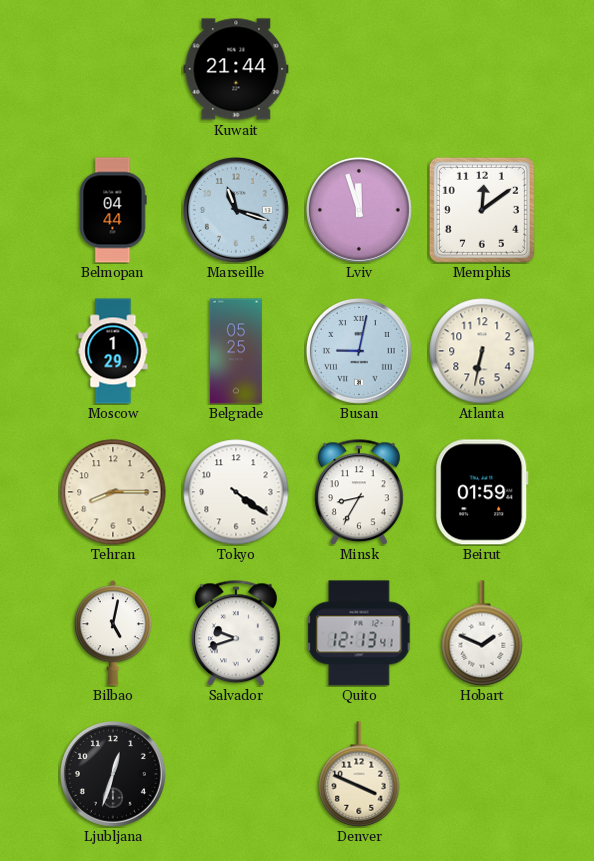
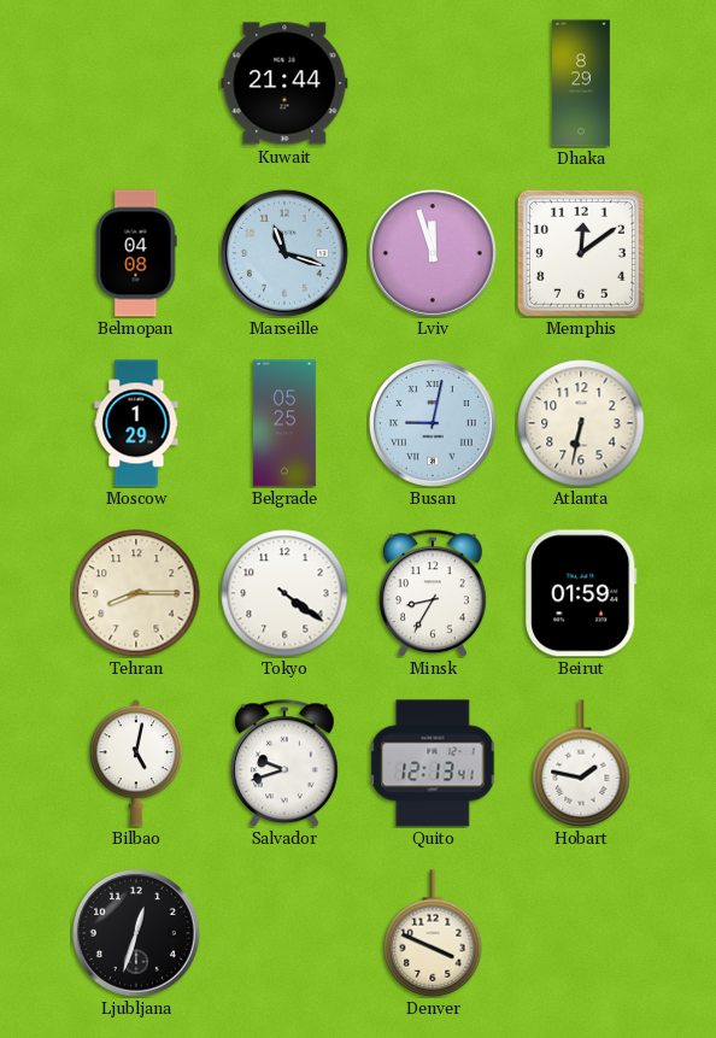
Dhaka: none -> 8:29 (582, 83)
Belmopan: 04:44 -> 04:08 (136, 253)
Hobart: 1:49 -> 1:47 (581, 763)
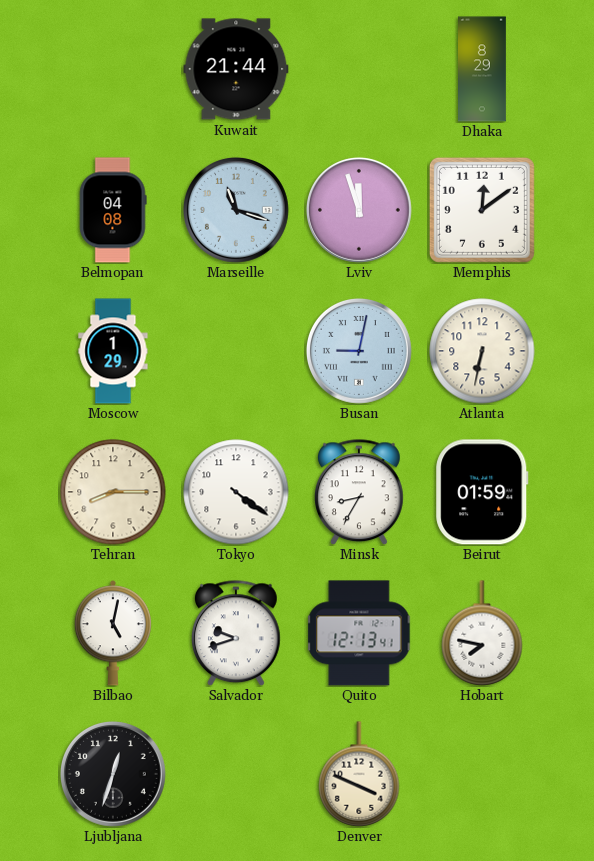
Belgrade: 05:25 -> none (284, 423)
Hobart: 1:47 -> 7:47 (482, 633)
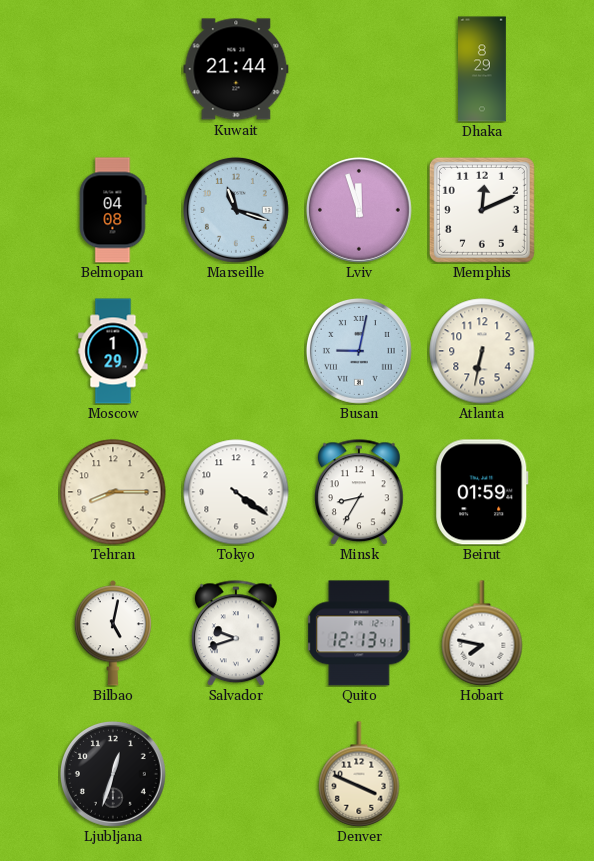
Memphis: 12:09 -> 12:11 (482, 210)
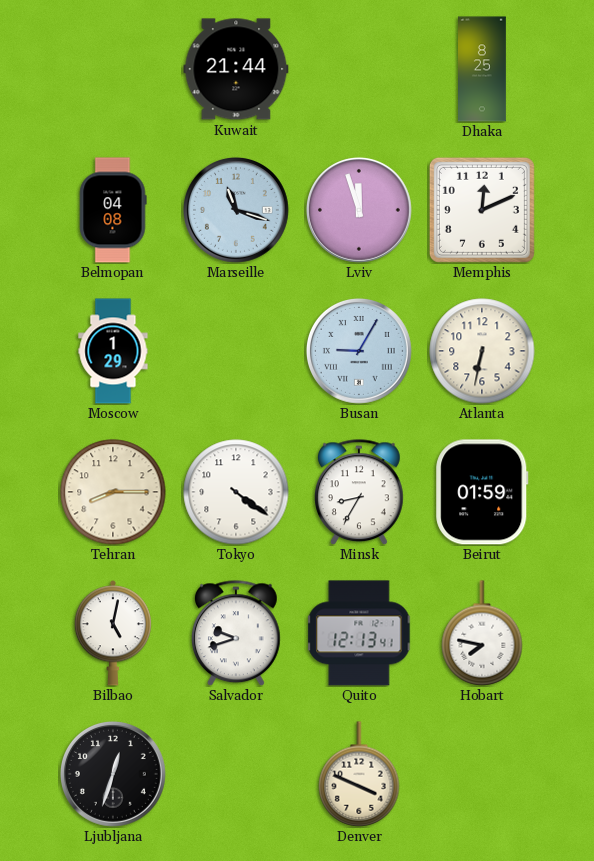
Dhaka: 8:29 -> 8:25 (483, 69)
Busan: 9:02 -> 9:05 (359, 351)
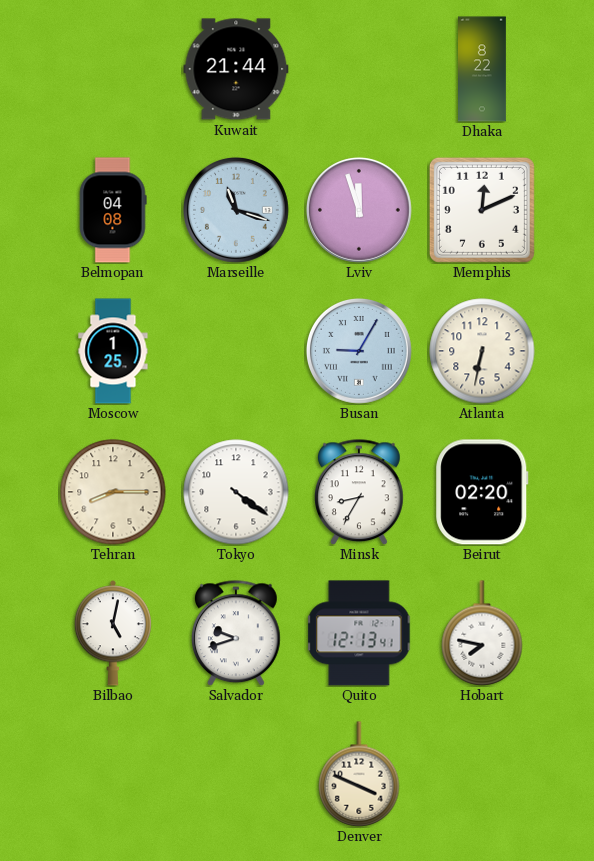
Dhaka: 8:25 -> 8:22 (483, 69)
Moscow: 1:29 -> 1:25 (113, 351)
Beirut: 01:59 -> 02:20 (482, 492)
Ljubljana: 12:33 -> none (113, 774)
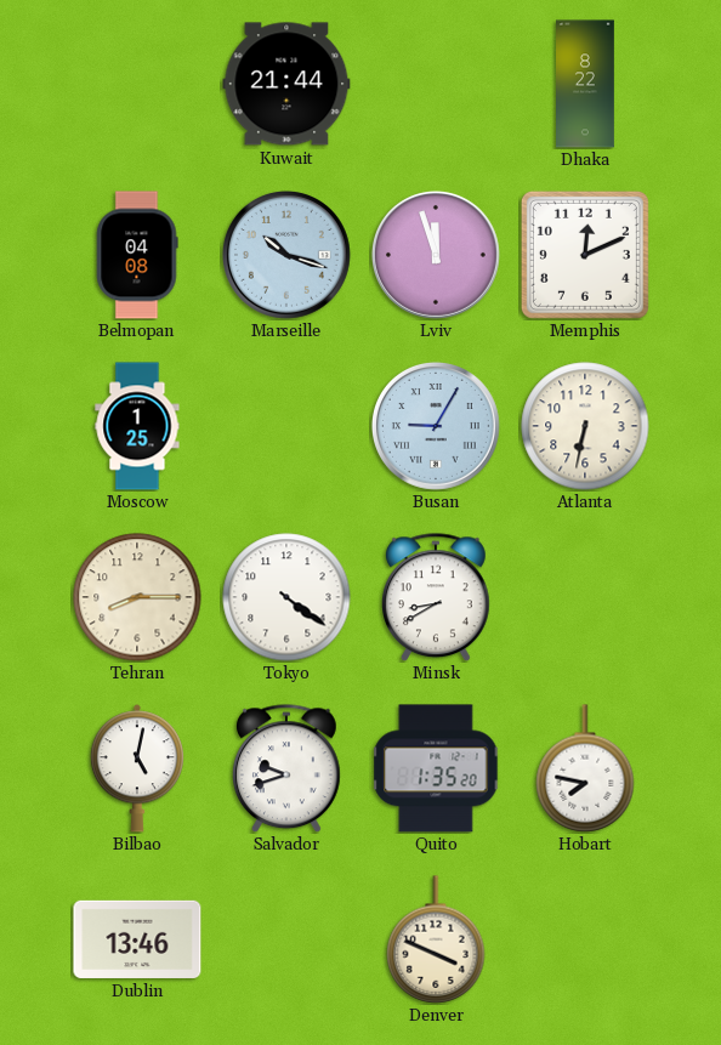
Marseille: 11:18 -> 10:18 (286, 255)
Minsk: 8:35 -> 8:40 (437, 597)
Beirut: 02:20 -> none (482, 492)
Quito: 12:13 -> 1:35 (436, 768)
Dublin: none -> 13:46 (137, 939)
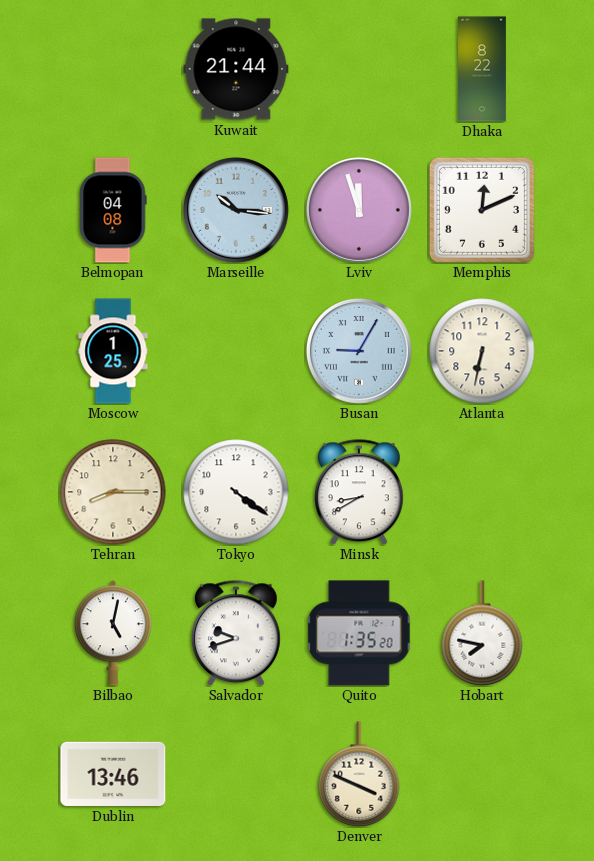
Marseille: 10:18 -> 10:16 (236, 210)
